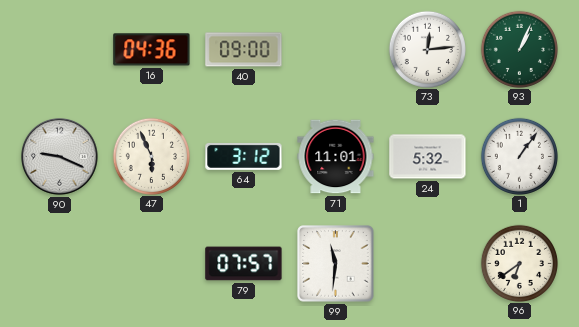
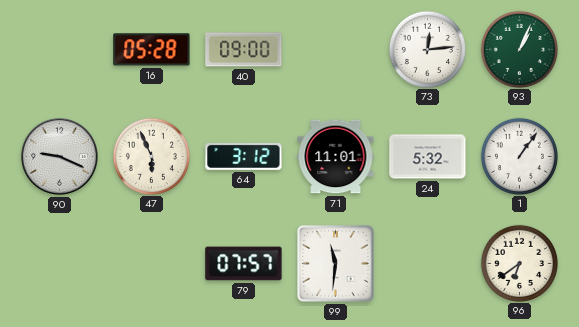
16: 04:36 -> 05:28 (152, 50)
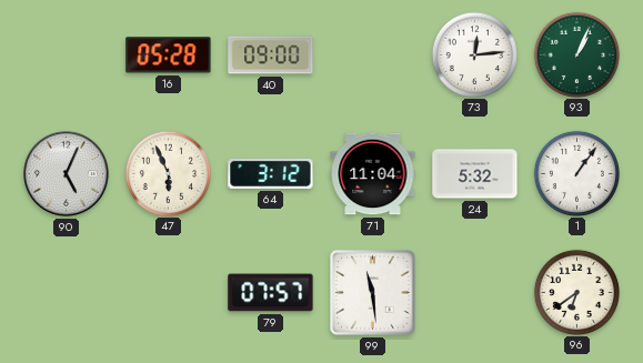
90: 9:19 -> 5:04 (67, 174)
71: 11:01 -> 11:04 (373, 174)
99: 11:31 -> 11:29 (373, 293)
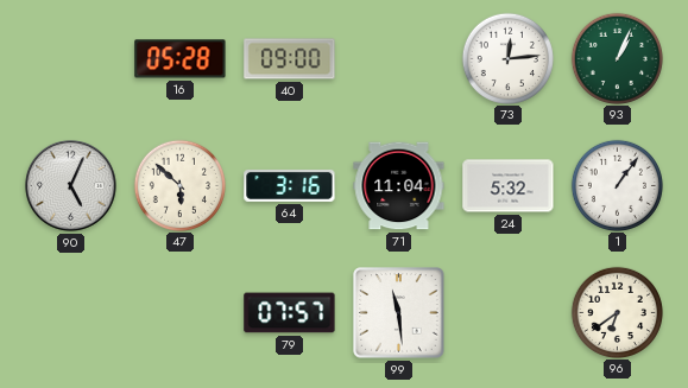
47: 5:56 -> 5:52 (179, 185)
64: 3:12 -> 3:16 (290, 185)
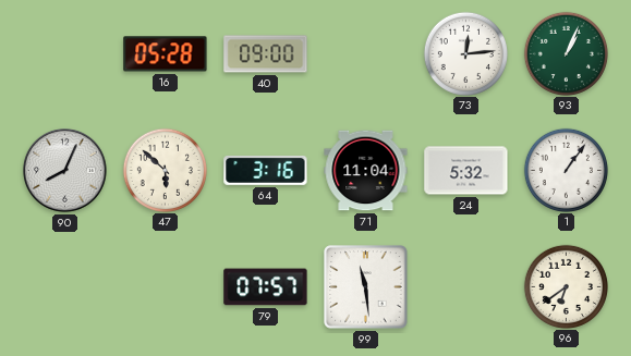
90: 5:04 -> 8:04 (65, 171)
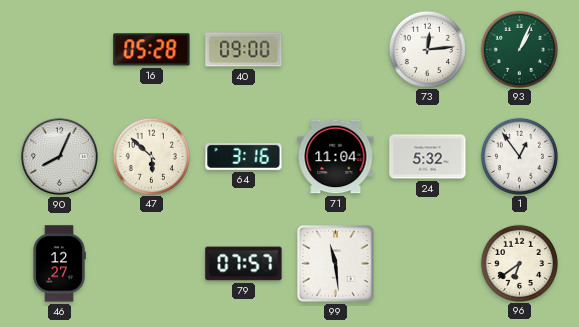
1: 1:06 -> 12:54 (519, 156)
46: none -> 12:27 (59, 264)
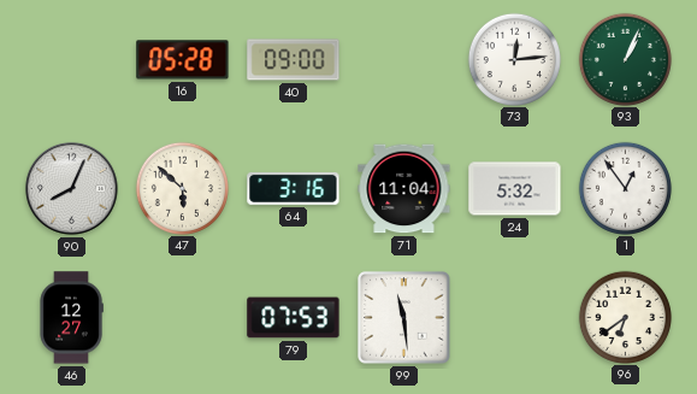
79: 07:57 -> 07:53 (294, 318)
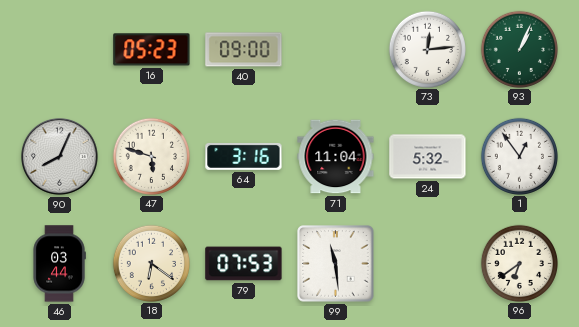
16: 05:28 -> 05:23 (152, 50)
47: 5:52 -> 5:48 (151, 156)
46: 12:27 -> 03:44 (59, 264)
18: none -> 6:21 (151, 263)
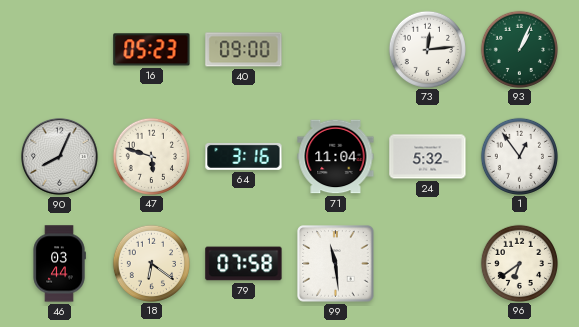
79: 07:53 -> 07:58 (244, 264)
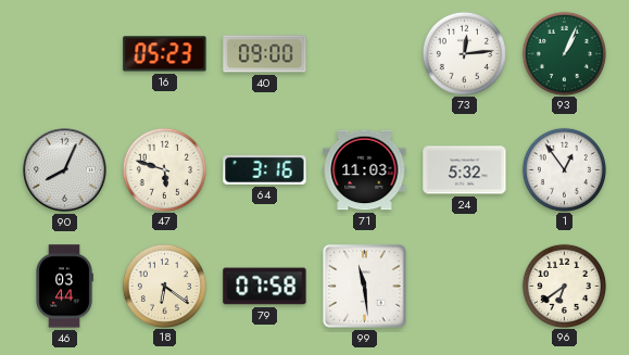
71: 11:04 -> 11:03 (365, 170)
